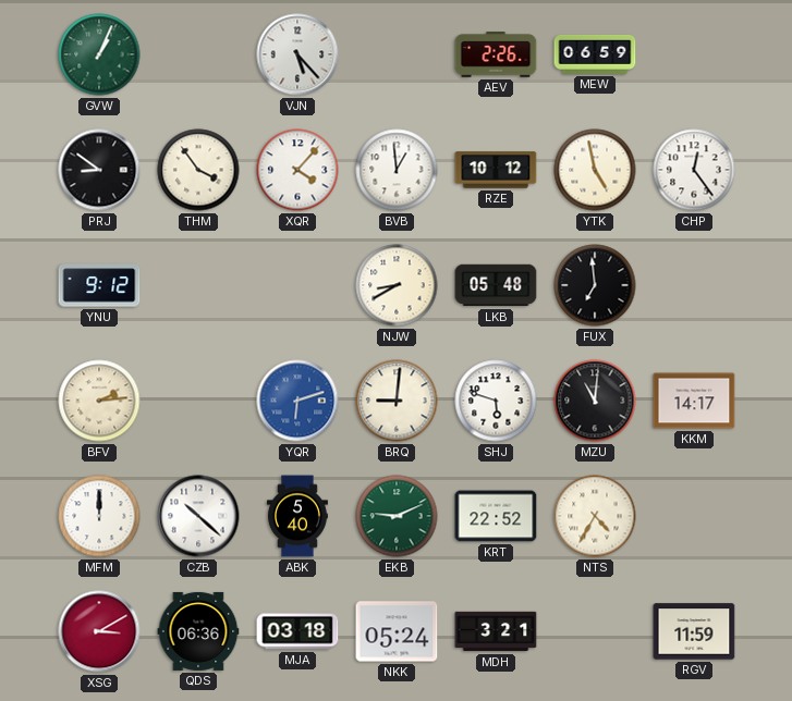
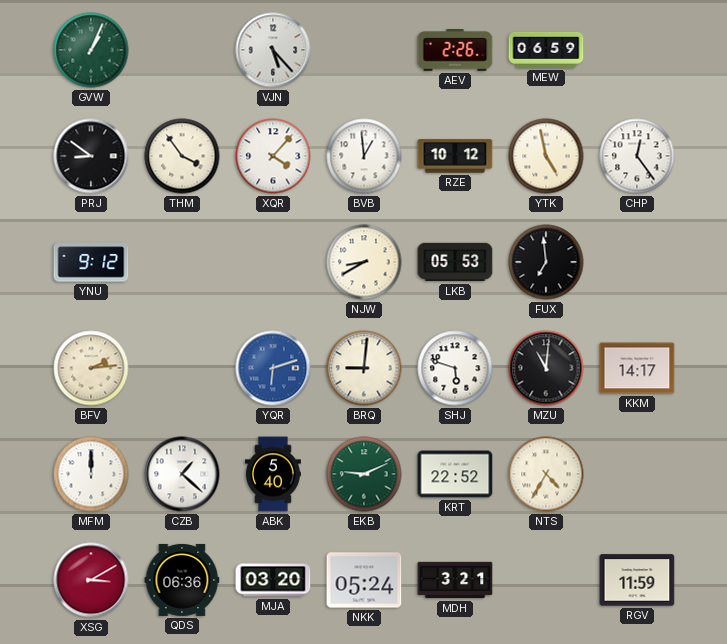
LKB: 05:48 -> 05:53 (455, 262)
CZB: 10:22 -> 1:22 (182, 474)
MJA: 03:18 -> 03:20 (273, 580)
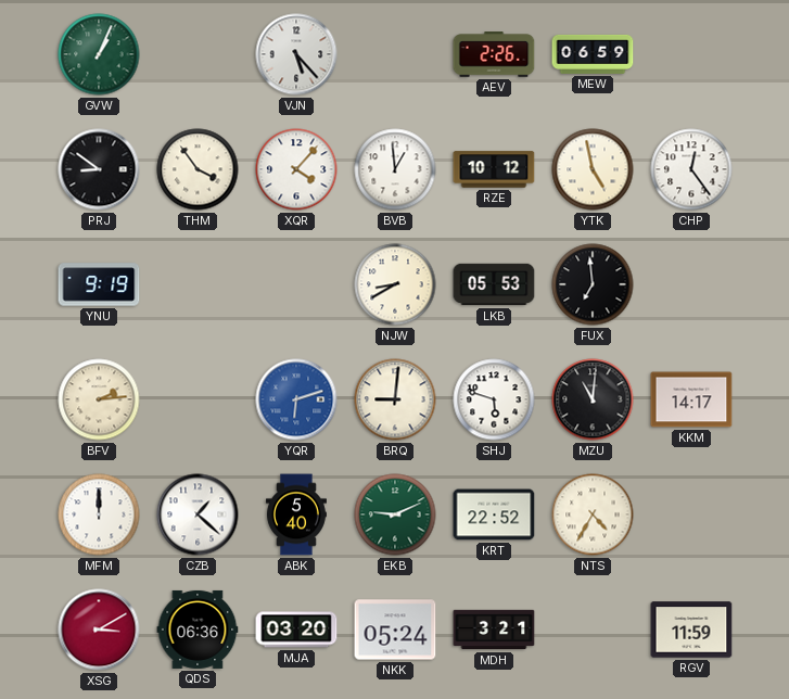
YNU: 9:12 -> 9:19 (99, 284)
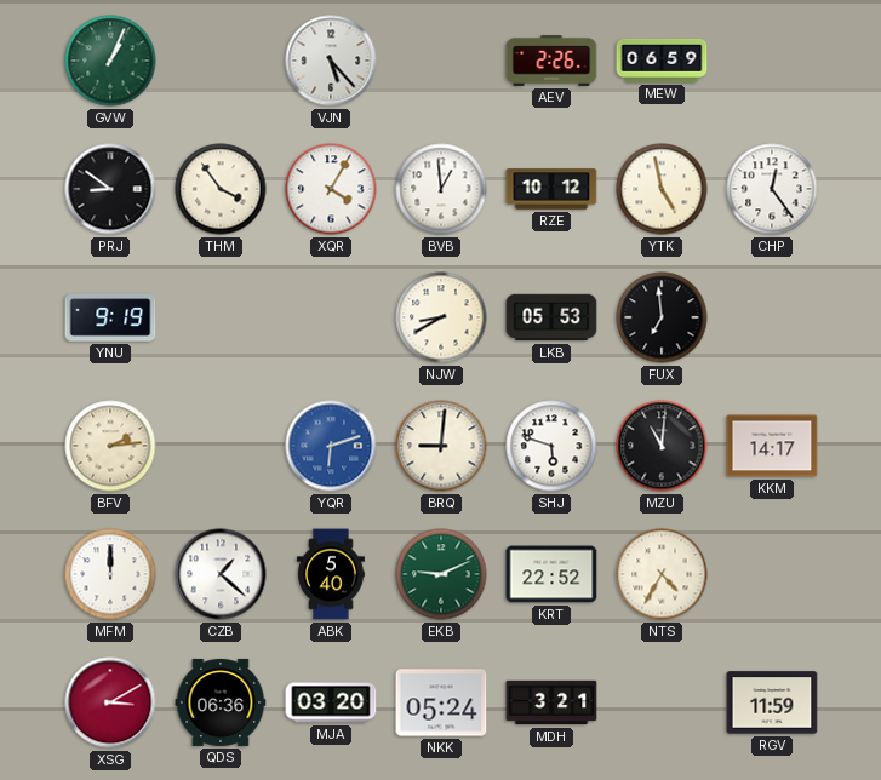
XQR: 4:07 -> 4:05 (331, 189)
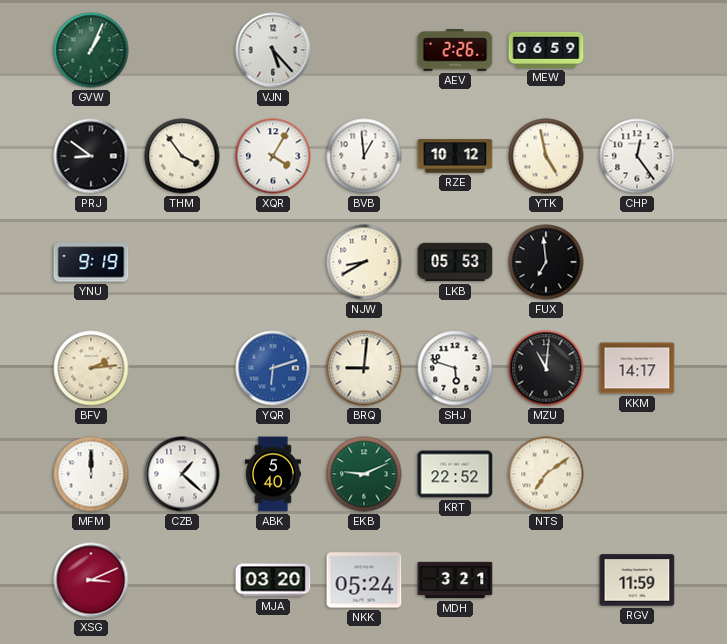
NTS: 4:35 -> 7:09 (546, 474)
XSG: 3:10 -> 3:11 (91, 580)
QDS: 06:36 -> none (221, 702)
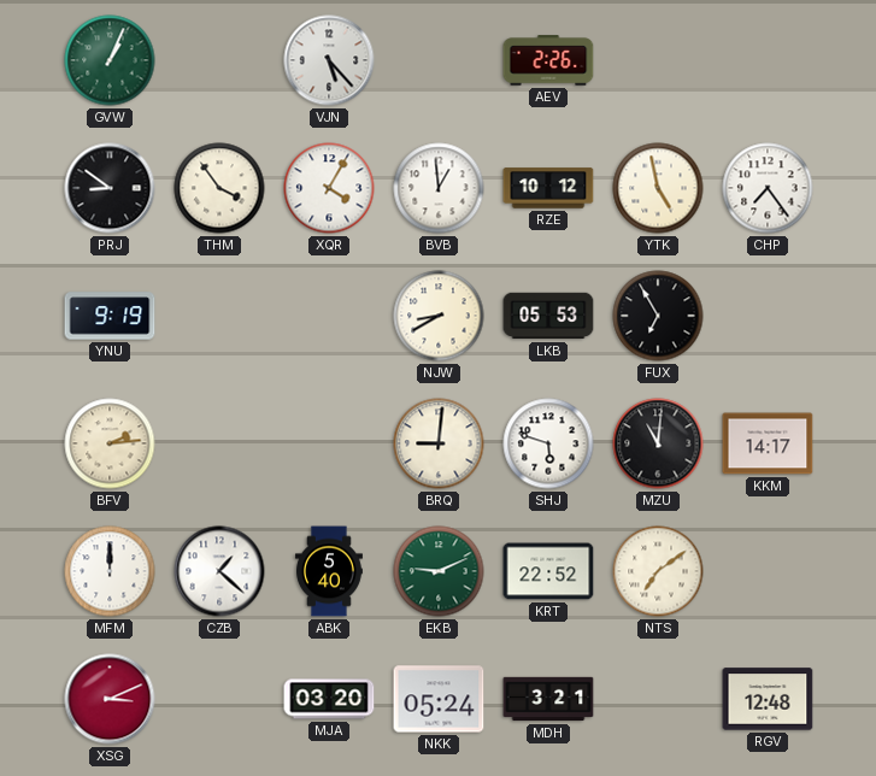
MEW: 06:59 -> none (546, 50)
CHP: 12:24 -> 7:24 (768, 188)
FUX: 6:59 -> 6:55 (658, 316)
YQR: 6:12 -> none (273, 368)
RGV: 11:59 -> 12:48 (768, 699)
